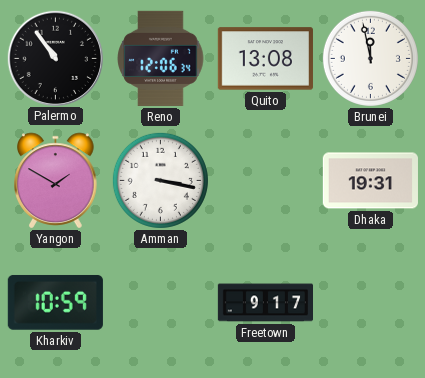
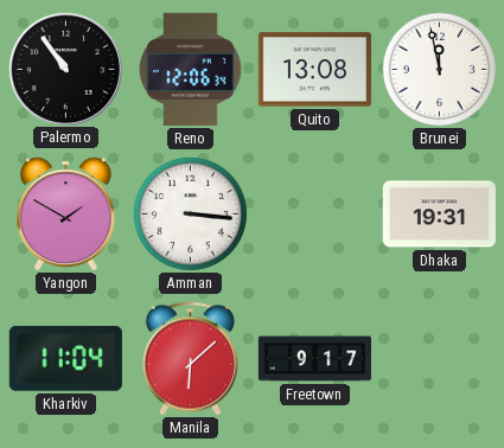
Amman: 3:17 -> 3:16 (190, 213)
Kharkiv: 10:59 -> 11:04 (65, 358)
Manila: none -> 6:08 (190, 359)
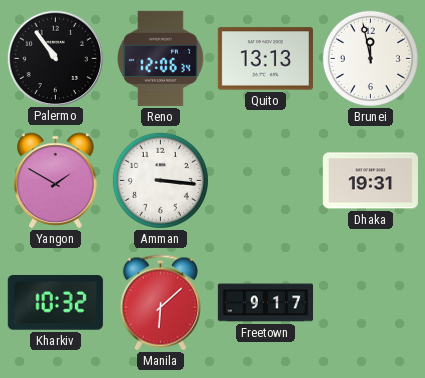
Quito: 13:08 -> 13:13 (265, 59)
Kharkiv: 11:04 -> 10:32 (55, 302)
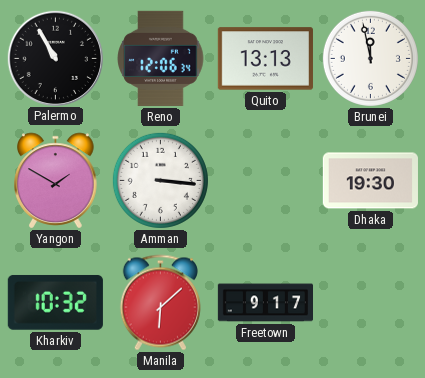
Palermo: 10:54 -> 10:55 (55, 58)
Dhaka: 19:31 -> 19:30 (370, 181)
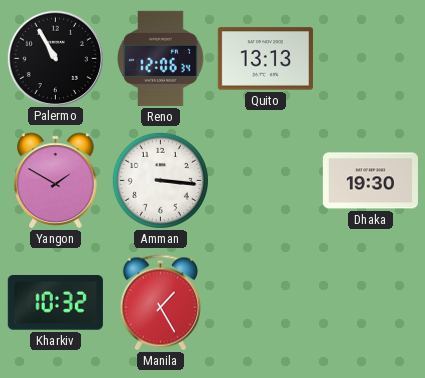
Brunei: 11:58 -> none (370, 58)
Manila: 6:08 -> 1:25 (160, 303)
Freetown: 9:17 -> none (265, 303)
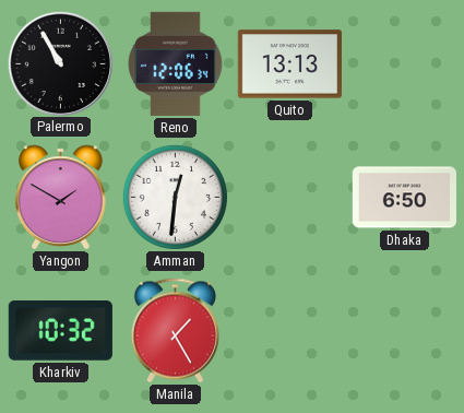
Amman: 3:16 -> 12:31 (175, 197)
Dhaka: 19:30 -> 6:50 (404, 198)
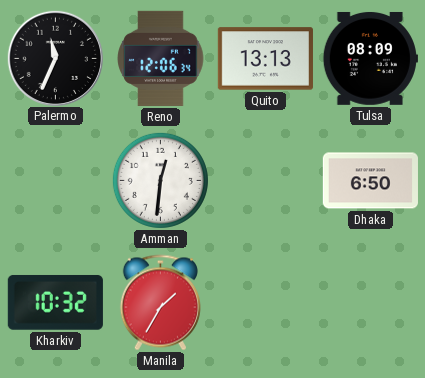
Palermo: 10:55 -> 11:34 (55, 58)
Tulsa: none -> 08:09 (370, 58)
Yangon: 1:50 -> none (61, 198)
Manila: 1:25 -> 1:35 (160, 303)
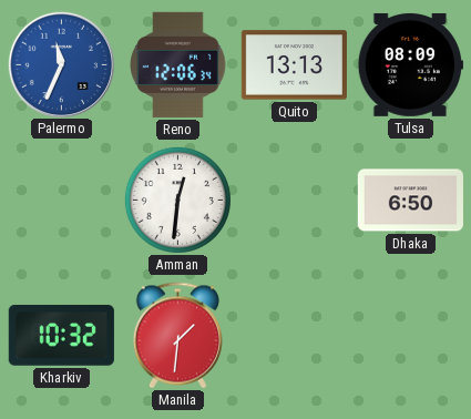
Palermo dial: black -> blue (61, 64)
Manila: 1:35 -> 1:31 (177, 336)
